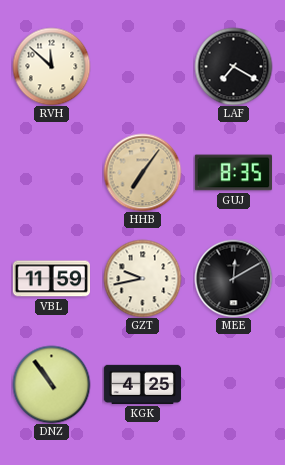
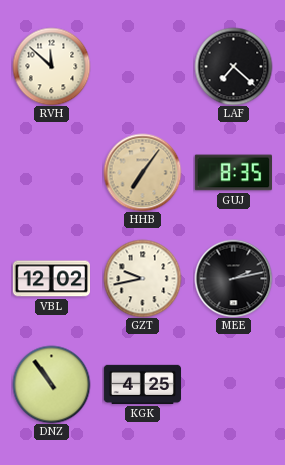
LAF: 7:20 -> 7:22 (233, 66)
VBL: 11:59 -> 12:02 (51, 279)
MEE: 12:10 -> 2:13 (233, 278)
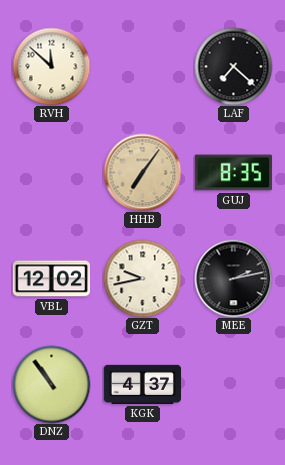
KGK: 4:25 -> 4:37 (142, 384)
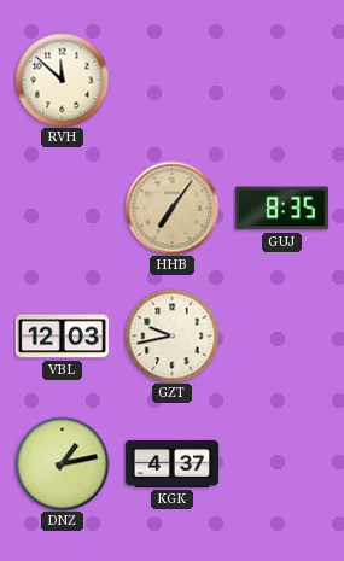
LAF: 7:22 -> none (233, 66)
VBL: 12:02 -> 12:03 (62, 337)
MEE: 2:13 -> none (233, 278)
DNZ: 10:54 -> 1:13 (62, 463)
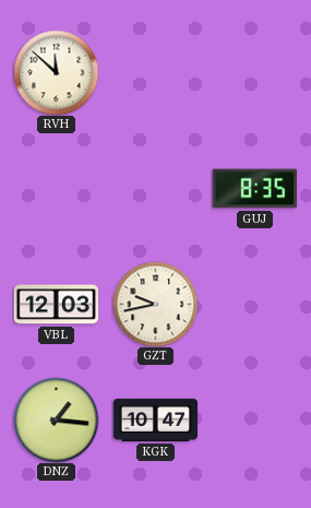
HHB: 7:06 -> none (171, 208)
DNZ: 1:13 -> 1:16 (56, 420)
KGK: 4:37 -> 10:47 (155, 420)
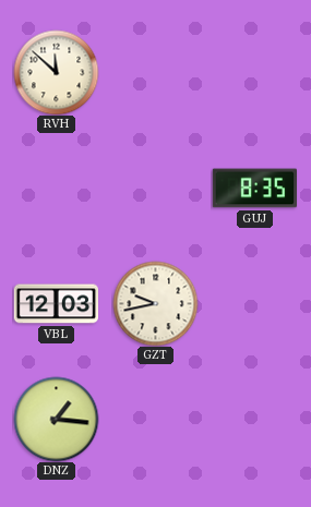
KGK: 10:47 -> none (155, 420)
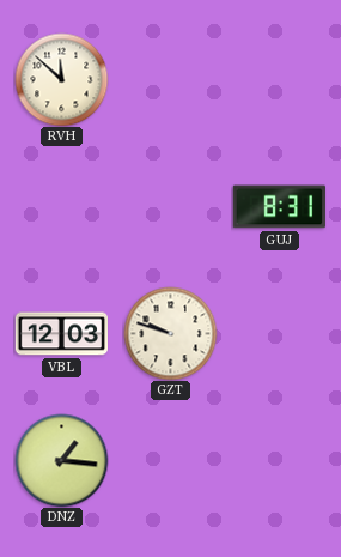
GUJ: 8:35 -> 8:31 (279, 207)
GZT: 9:43 -> 9:48 (170, 333)
